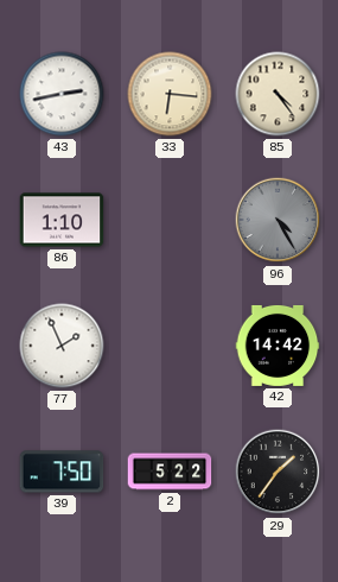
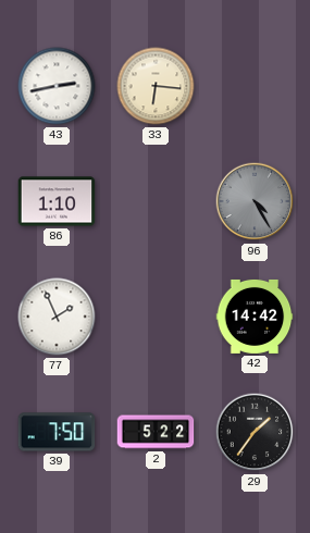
85: 4:24 -> none (278, 94)
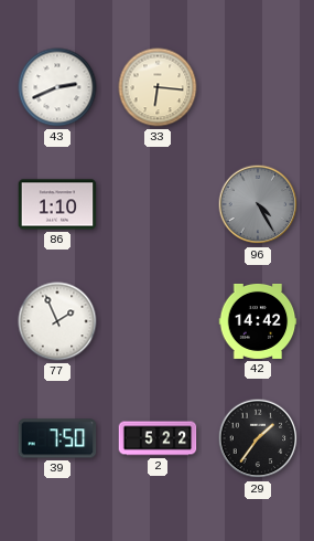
43: 2:43 -> 2:41 (57, 87)
